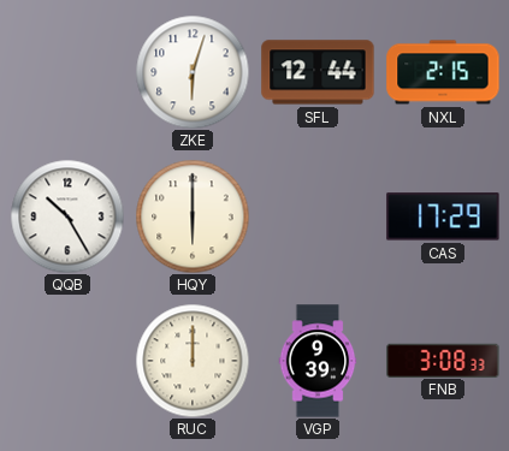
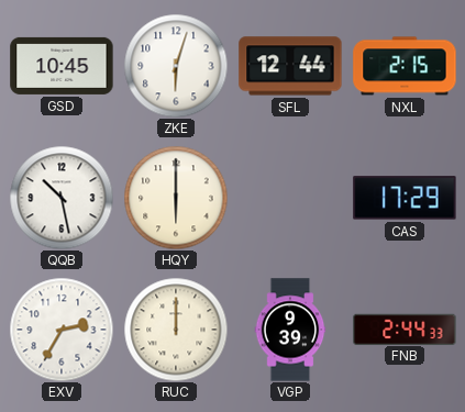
GSD: none -> 10:45 (62, 66)
QQB: 10:25 -> 10:28 (62, 198)
EXV: none -> 2:35 (62, 330)
FNB: 3:08 -> 2:44 (405, 329)
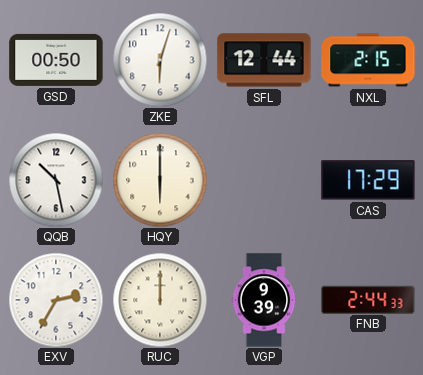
GSD: 10:45 -> 00:50 (56, 60)
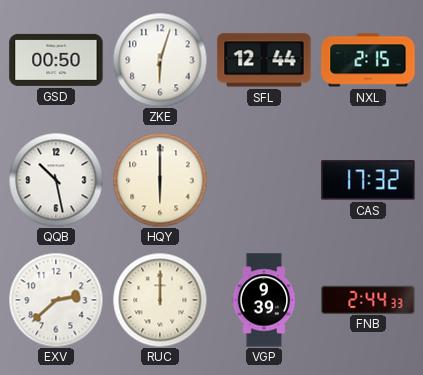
CAS: 17:29 -> 17:32 (368, 180)
EXV: 2:35 -> 2:38 (56, 300)
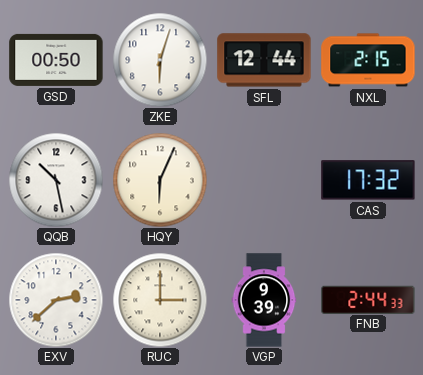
HQY: 6:00 -> 6:04 (160, 180)
RUC: 12:00 -> 3:00 (160, 300)
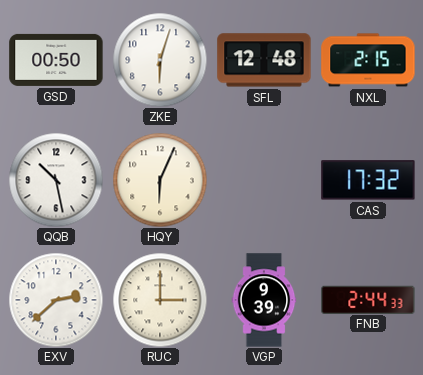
SFL: 12:44 -> 12:48 (264, 60)
